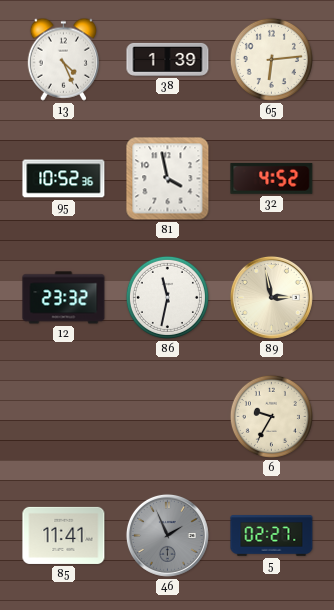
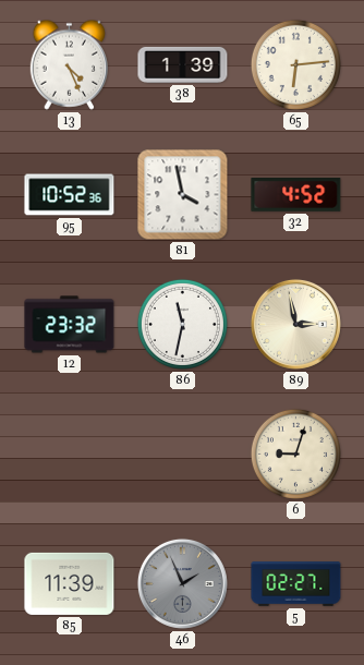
6: 9:35 -> 9:03 (295, 454)
85: 11:41 -> 11:39 (70, 583)
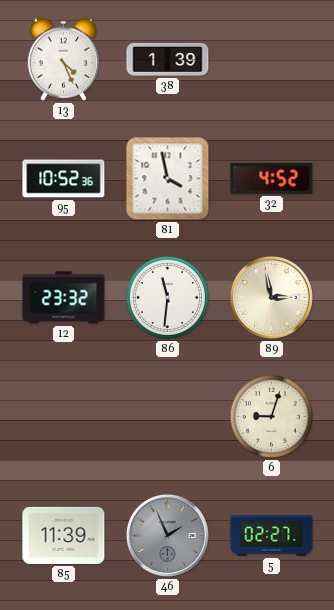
65: 6:14 -> none (295, 64)
86: 11:32 -> 11:31 (167, 297)
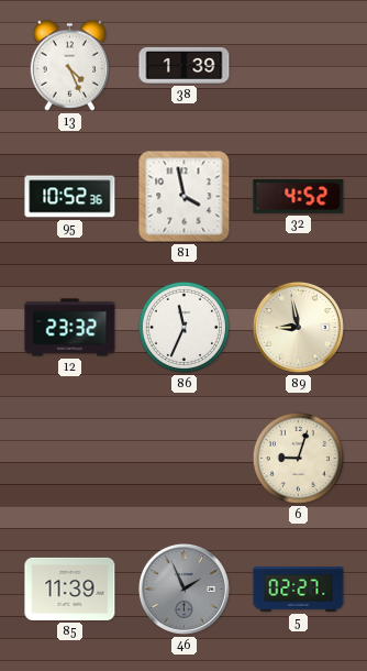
86: 11:31 -> 11:34 (183, 327)
89: 2:58 -> 8:58 (298, 327)
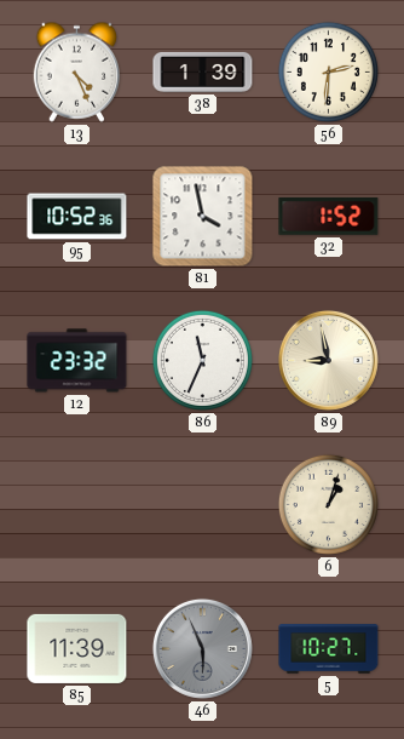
56: none -> 2:31 (328, 71)
32: 4:52 -> 1:52 (329, 216)
6: 9:03 -> 1:03 (328, 504)
46: 1:56 -> 5:56 (202, 648)
5: 02:27 -> 10:27 (329, 649)
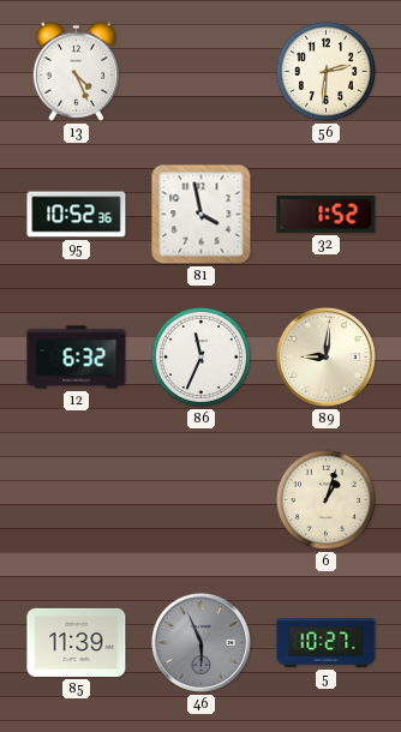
38: 1:39 -> none (203, 71)
12: 23:32 -> 6:32 (77, 358)
89: 8:58 -> 9:01 (325, 356)
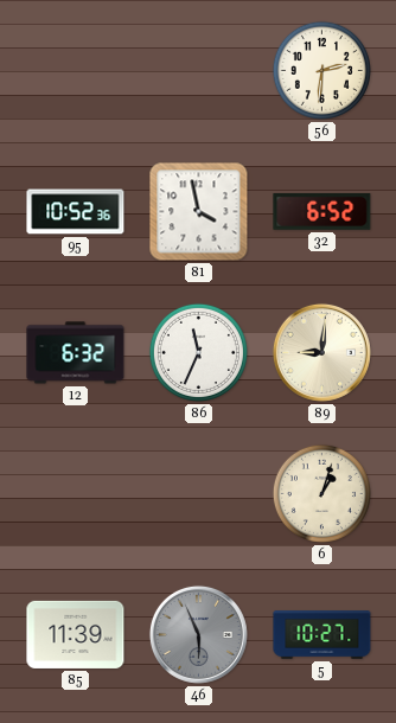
13: 4:26 -> none (76, 71)
32: 1:52 -> 6:52 (322, 211)
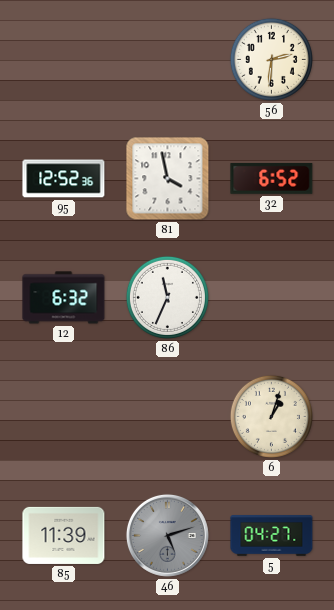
95: 10:52 -> 12:52 (64, 179)
89: 9:01 -> none (321, 352)
46: 5:56 -> 5:12 (167, 535)
5: 10:27 -> 04:27 (272, 536)
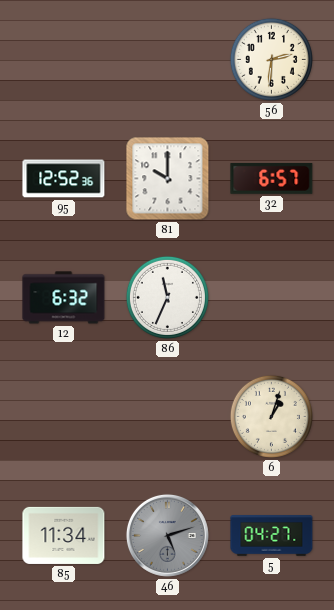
81: 3:58 -> 10:00 (168, 179)
32: 6:52 -> 6:57 (272, 178)
85: 11:39 -> 11:34 (64, 535)
